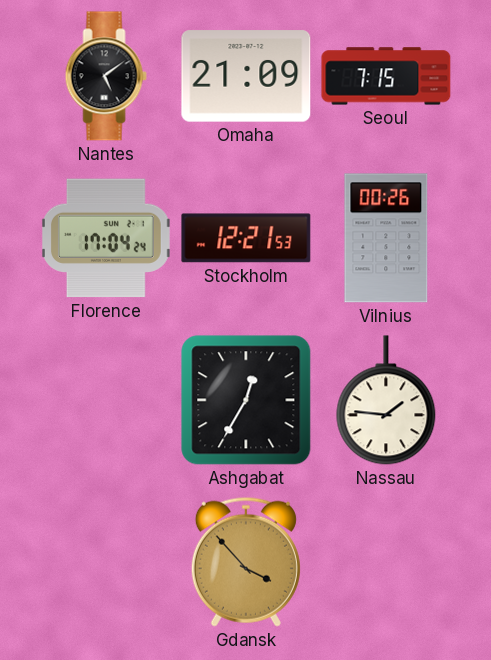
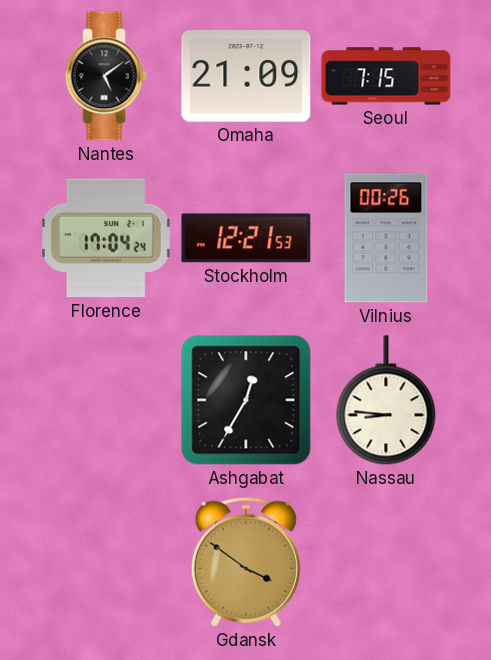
Nassau: 1:46 -> 8:46 (386, 400)
Gdansk: 3:53 -> 3:51 (246, 562)
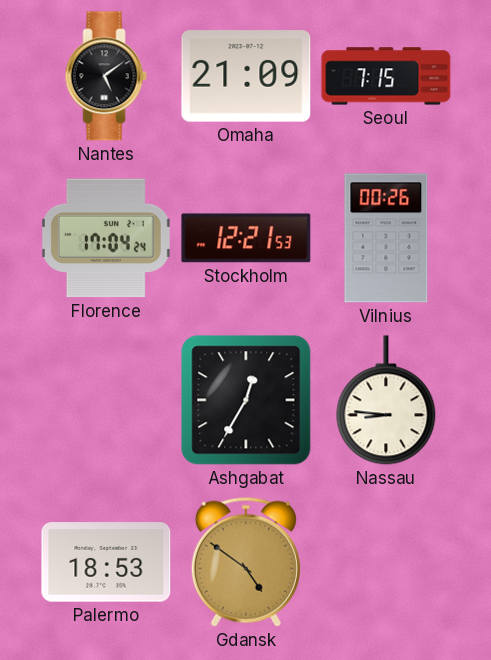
Palermo: none -> 18:53 (106, 562)
Gdansk: 3:51 -> 4:51 (246, 562)
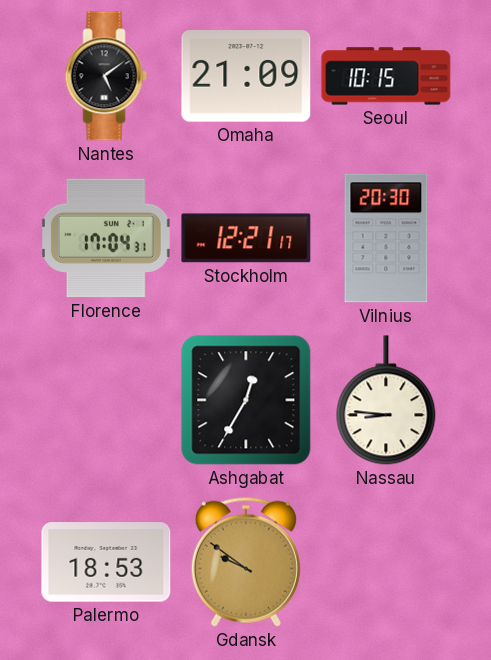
Seoul: 7:15 -> 10:15 (386, 76)
Florence: 17:04:24 -> 17:04:31 (106, 238)
Stockholm: 12:21:53 -> 12:21:17 (246, 238)
Vilnius: 00:26 -> 20:30 (386, 238)
Gdansk: 4:51 -> 9:51 (246, 562)
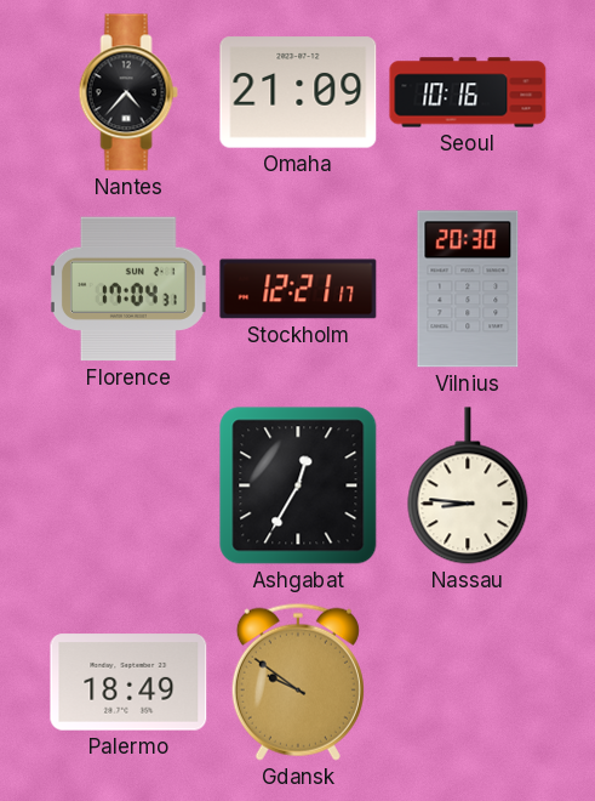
Nantes: 5:09 -> 4:37 (128, 92)
Seoul: 10:15 -> 10:16 (468, 92)
Palermo: 18:53 -> 18:49 (128, 682)
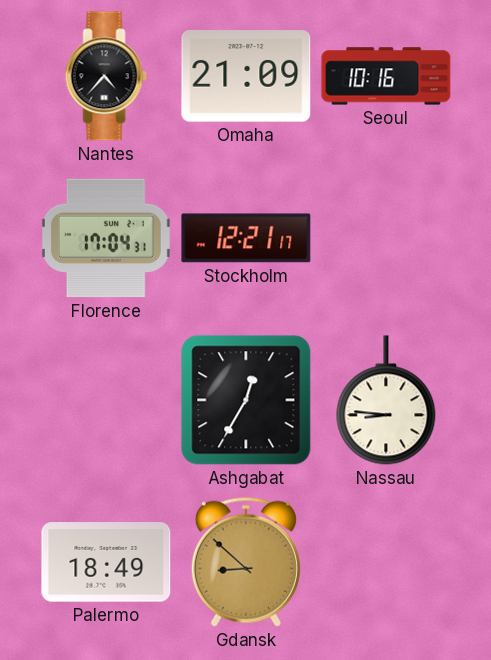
Vilnius: 20:30 -> none (468, 289)
Gdansk: 9:51 -> 8:52 (246, 562)
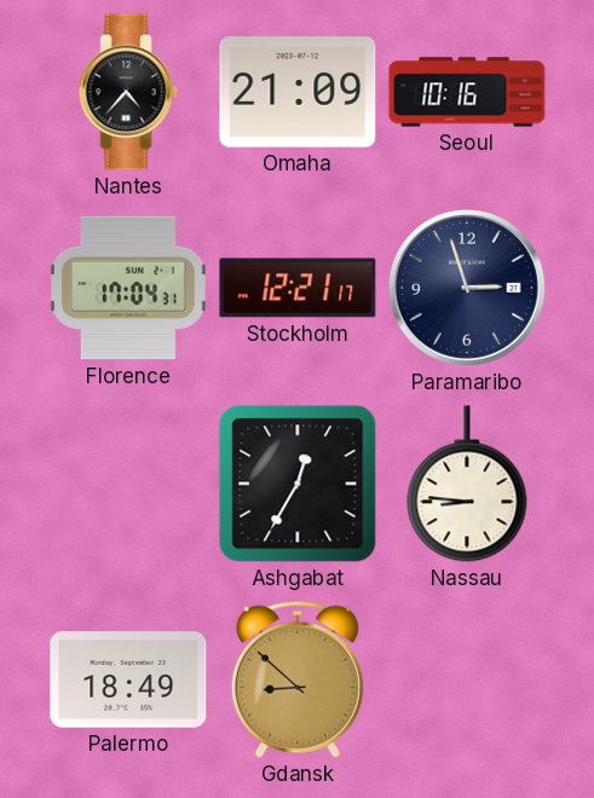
Paramaribo: none -> 2:57 (467, 288)
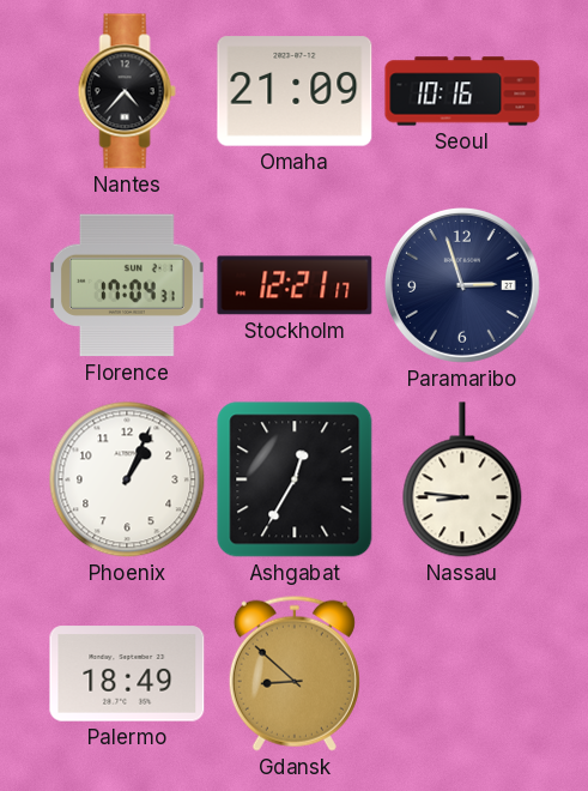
Phoenix: none -> 1:04 (127, 479)
